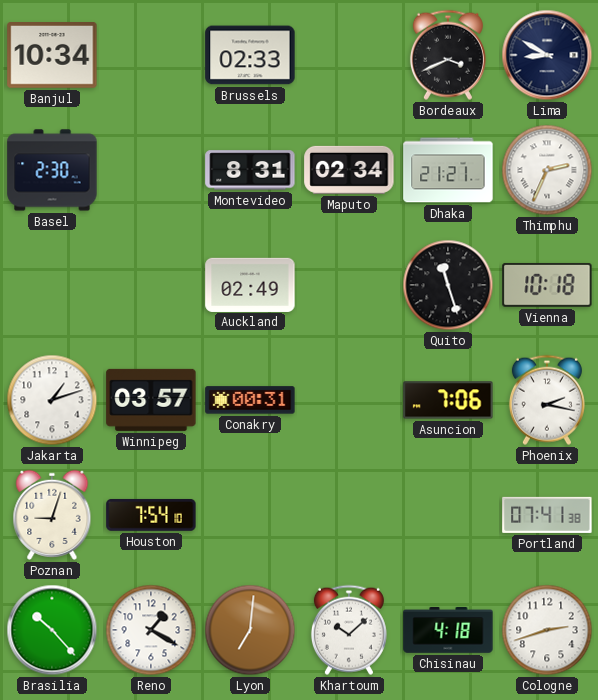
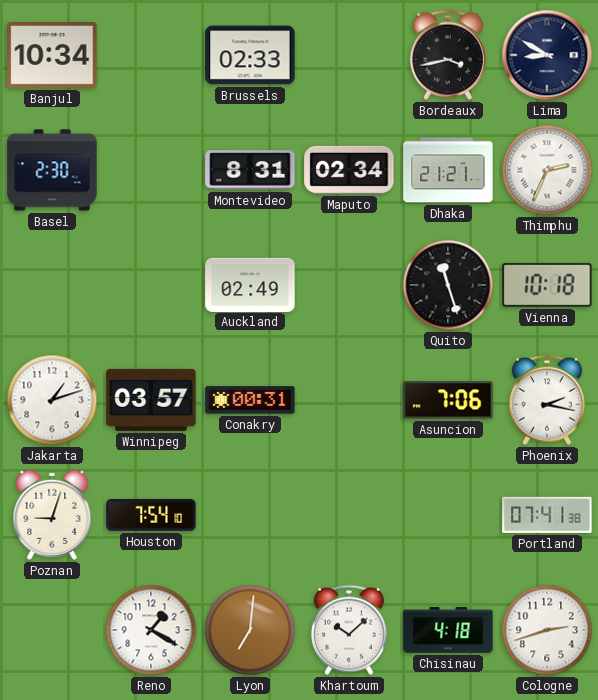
Bordeaux: 3:41 -> 3:43 (448, 55)
Brasilia: 10:23 -> none (52, 630)
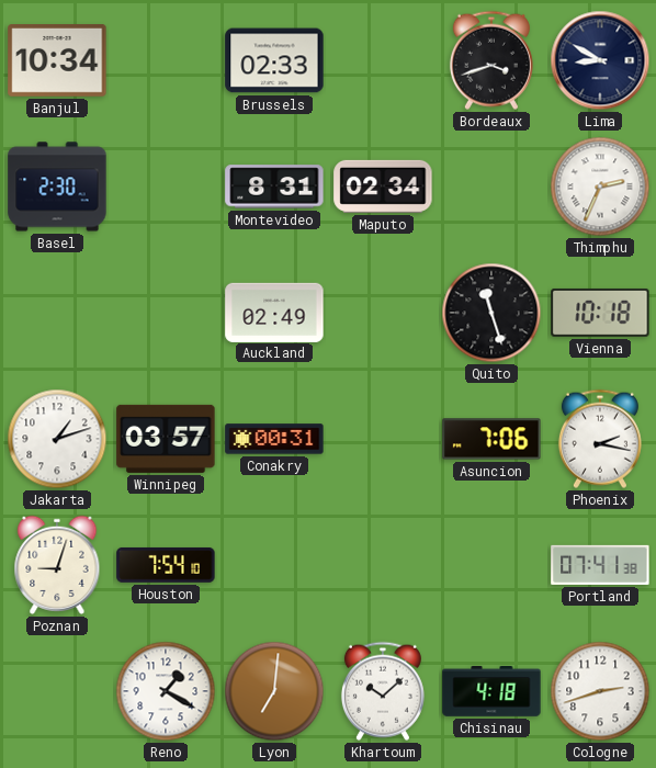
Bordeaux: 3:43 -> 3:42 (491, 60)
Dhaka: 21:21 -> none (448, 170)
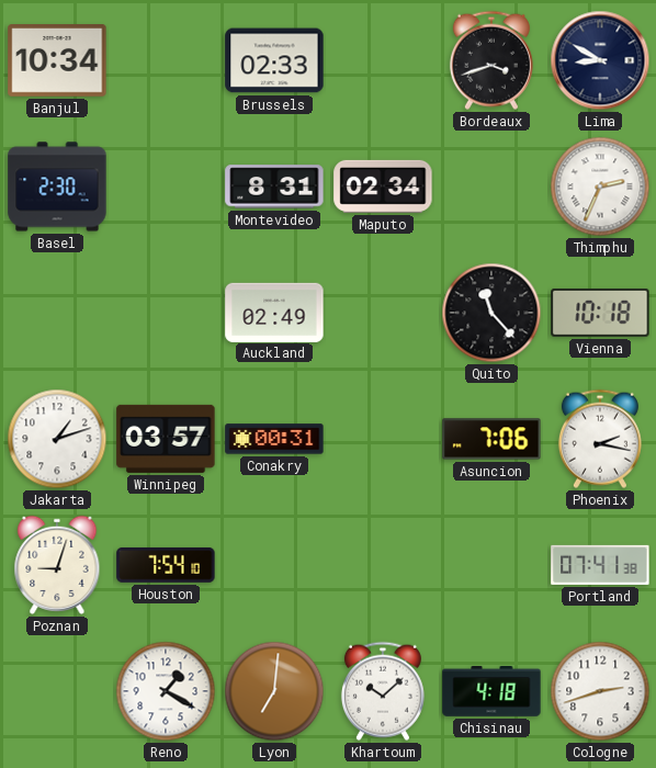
Quito: 11:27 -> 11:23 (491, 313)
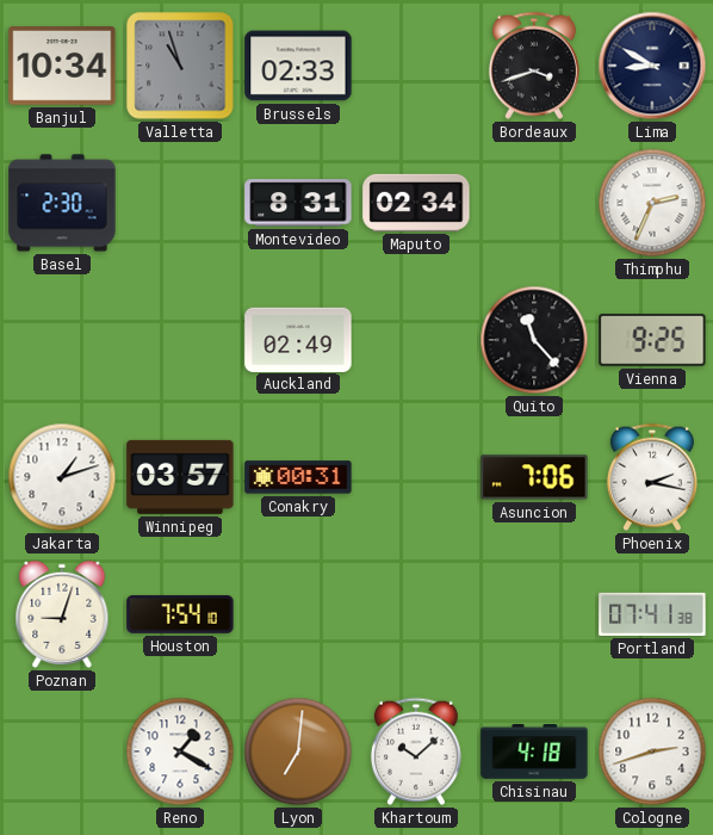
Valletta: none -> 10:57 (180, 66)
Vienna: 10:18 -> 9:25 (652, 340)
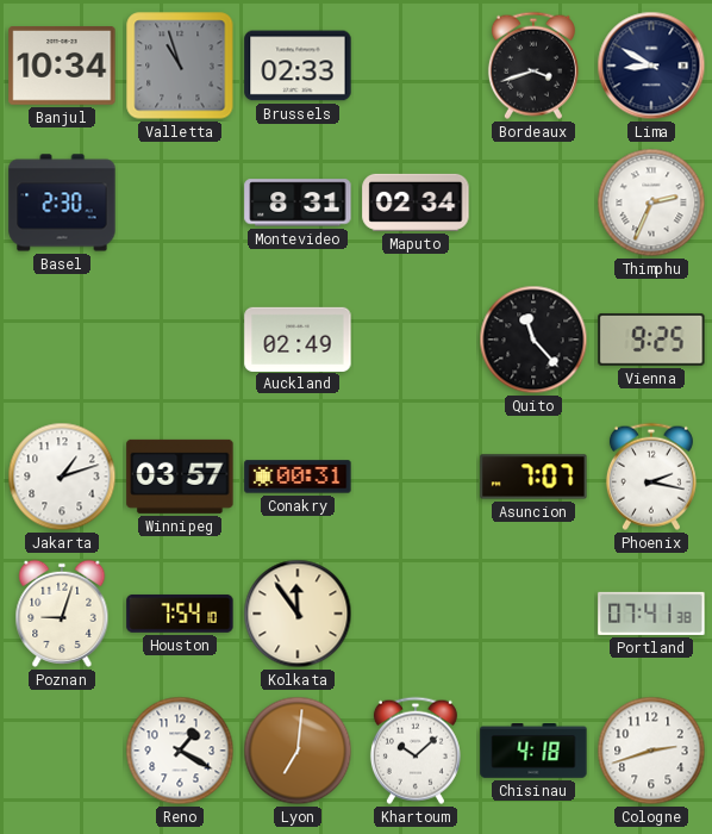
Asuncion: 7:06 -> 7:07 (533, 477)
Kolkata: none -> 11:54 (298, 614)
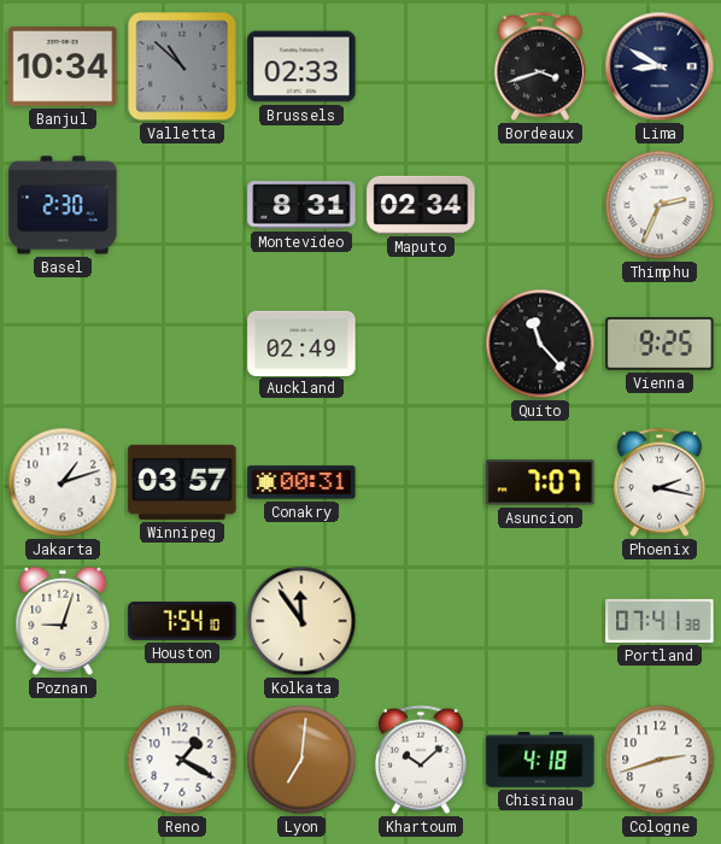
Valletta: 10:57 -> 10:52 (182, 66)
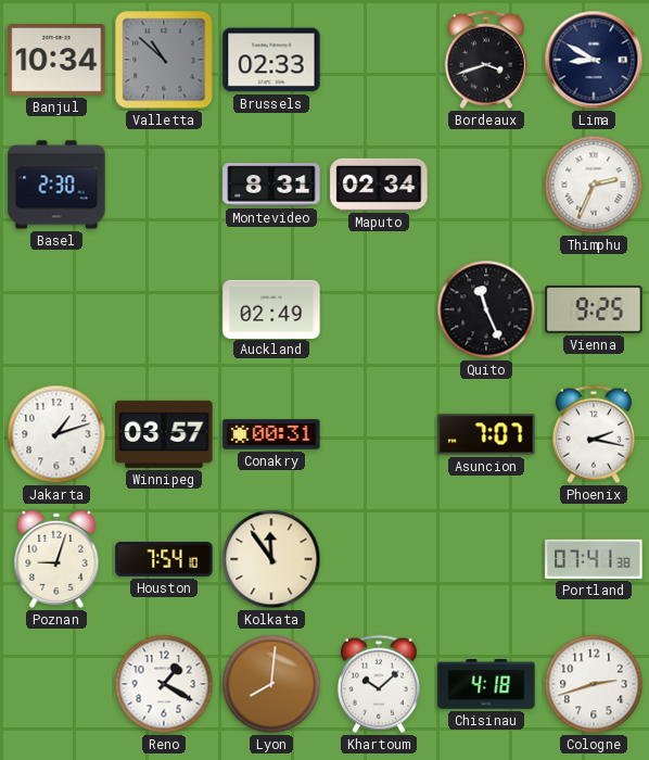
Quito: 11:23 -> 11:26 (486, 309)
Lyon: 7:01 -> 8:01 (271, 684)
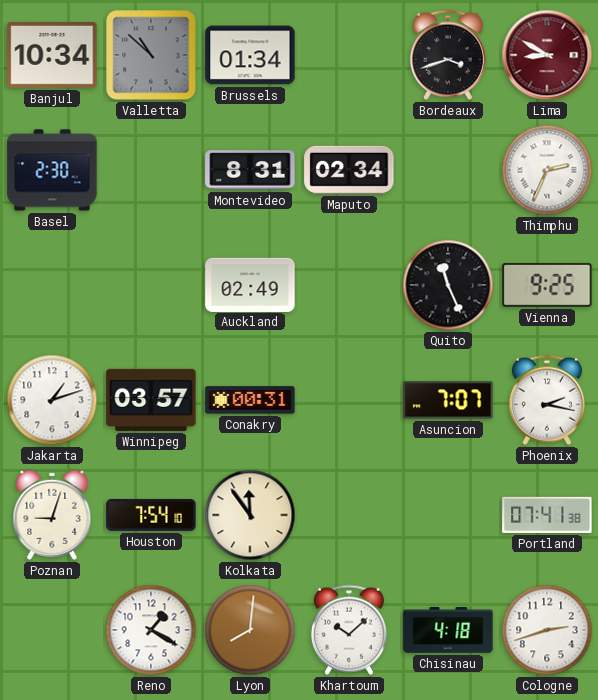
Brussels: 02:33 -> 01:34 (250, 55)
Lima dial: navy -> burgundy (547, 55)
